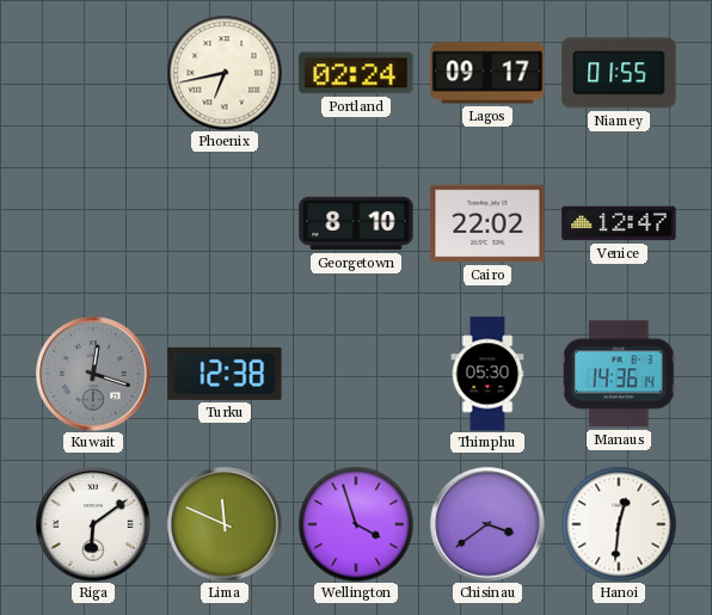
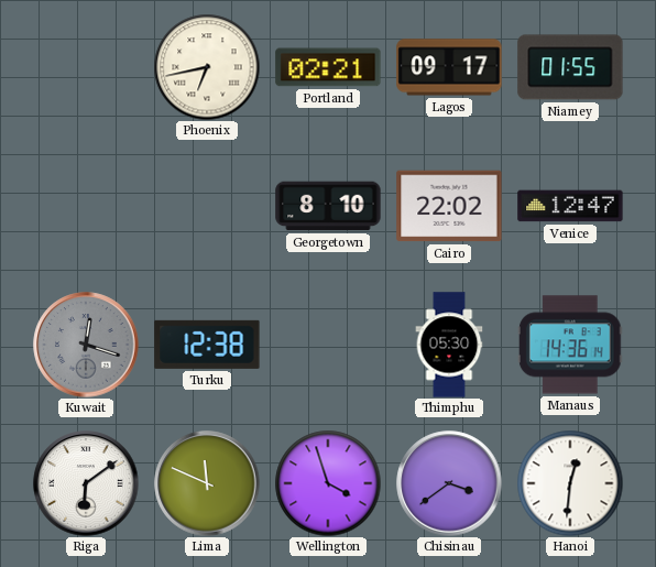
Portland: 02:24 -> 02:21 (328, 67)
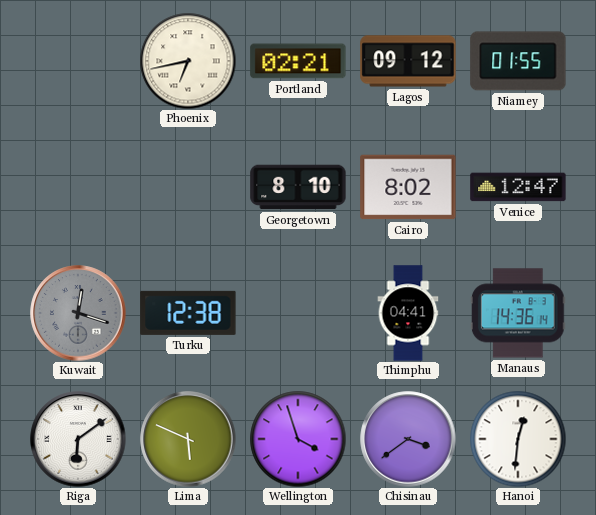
Lagos: 09:17 -> 09:12 (408, 61)
Cairo: 22:02 -> 8:02 (408, 187)
Thimphu: 05:30 -> 04:41 (408, 313)
Lima: 11:49 -> 5:49 (188, 439)
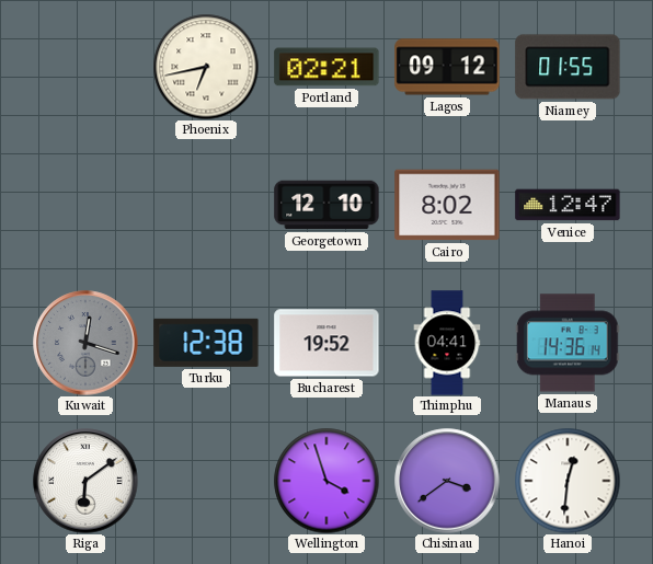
Georgetown: 8:10 -> 12:10 (326, 205)
Bucharest: none -> 19:52 (326, 343)
Lima: 5:49 -> none (188, 439)
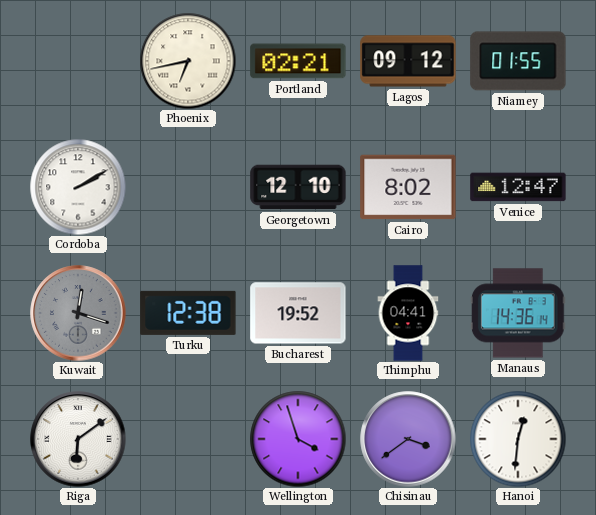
Cordoba: none -> 2:10 (78, 187)
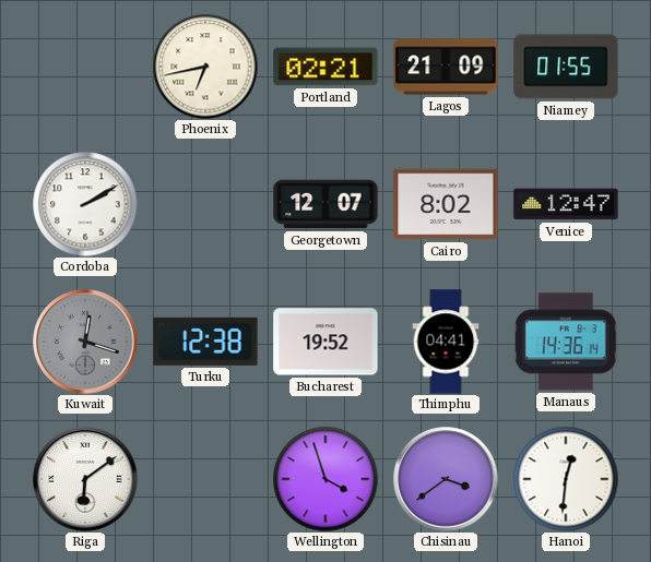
Lagos: 09:12 -> 21:09 (446, 67)
Georgetown: 12:10 -> 12:07 (325, 204)
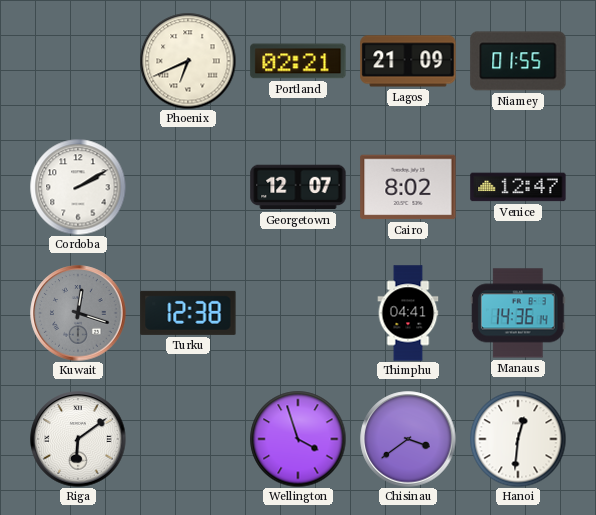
Phoenix: 6:43 -> 6:41 (188, 61)
Bucharest: 19:52 -> none (325, 342)
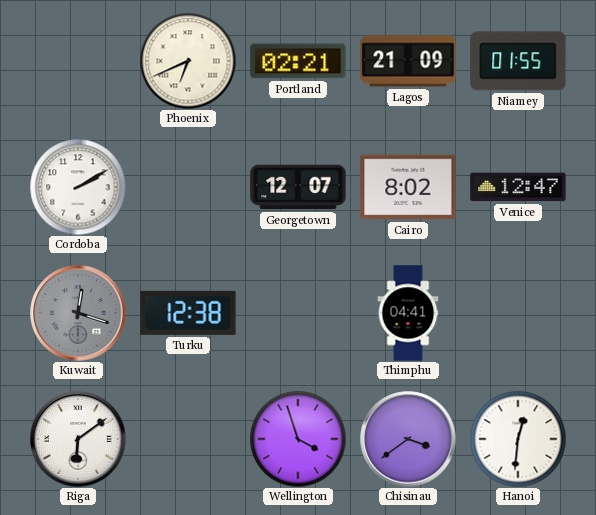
Manaus: 14:36 -> none (518, 313)
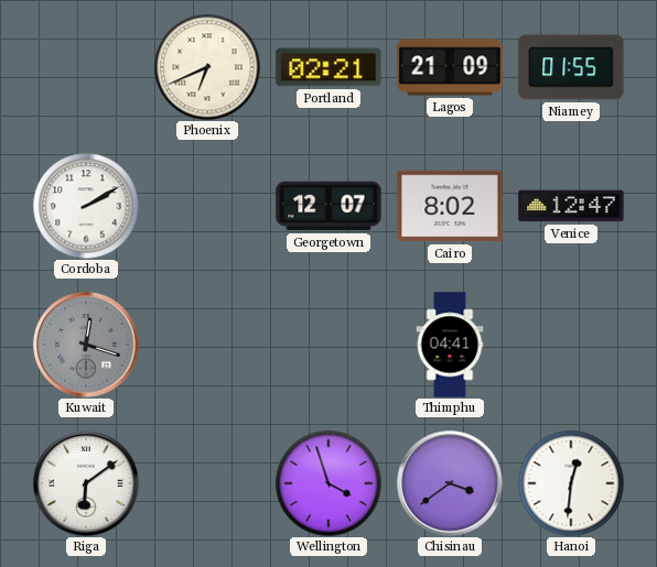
Turku: 12:38 -> none (188, 313)
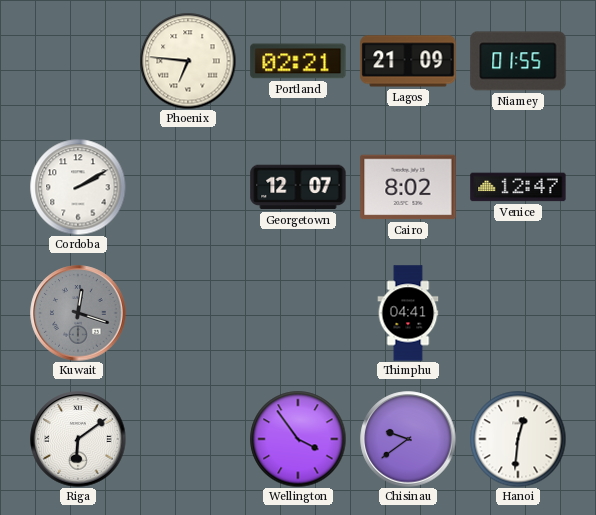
Phoenix: 6:41 -> 6:46 (188, 61)
Wellington: 3:57 -> 3:54 (298, 439)
Chisinau: 3:39 -> 9:39 (408, 439)
